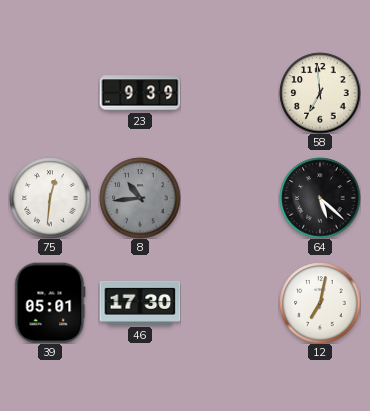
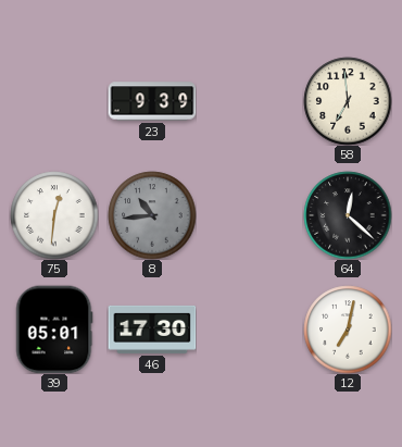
64: 5:22 -> 12:22 (348, 215)
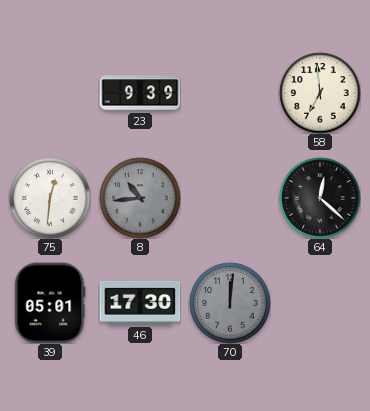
70: none -> 12:01 (230, 303)
12: 7:02 -> none (348, 330)
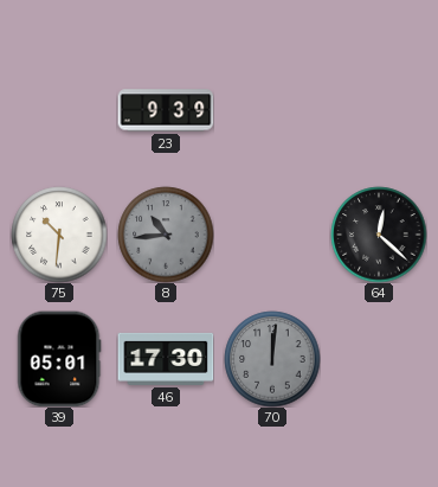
58: 6:59 -> none (320, 93)
75: 12:31 -> 10:31 (59, 235)
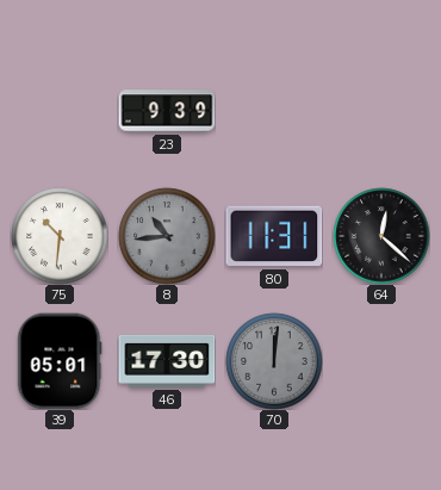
80: none -> 11:31 (274, 236)
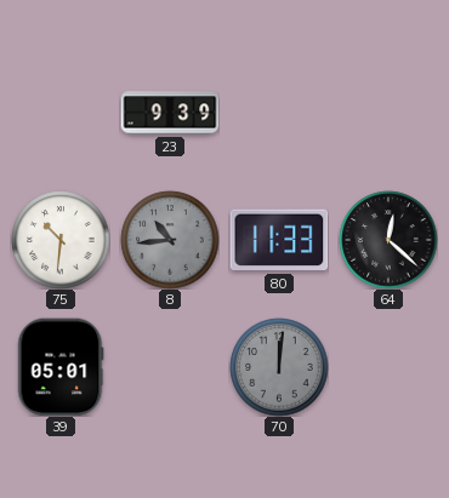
80: 11:31 -> 11:33 (279, 240)
46: 17:30 -> none (167, 361)
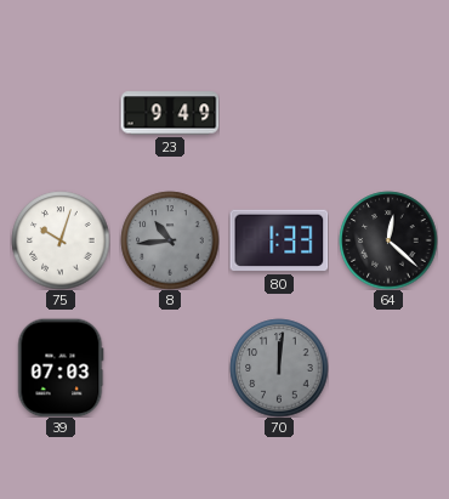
23: 9:39 -> 9:49 (170, 113)
75: 10:31 -> 10:03 (61, 240)
80: 11:33 -> 1:33 (279, 240)
39: 05:01 -> 07:03 (61, 368)
